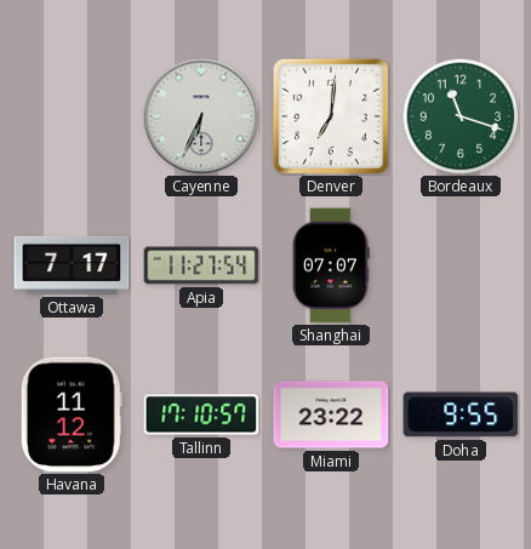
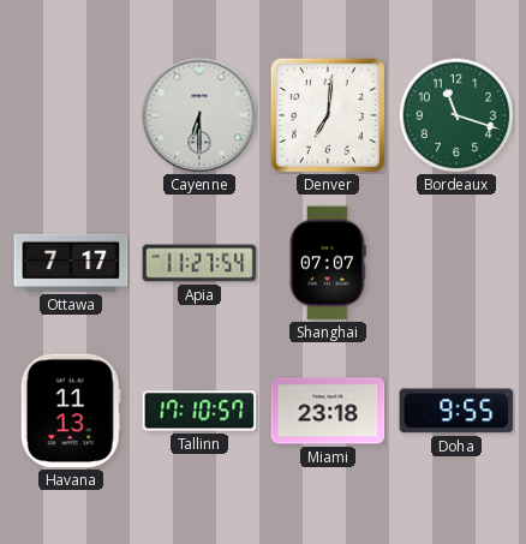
Cayenne: 6:34 -> 6:30 (199, 115)
Havana: 11:12 -> 11:13 (71, 411)
Miami: 23:22 -> 23:18 (328, 411)
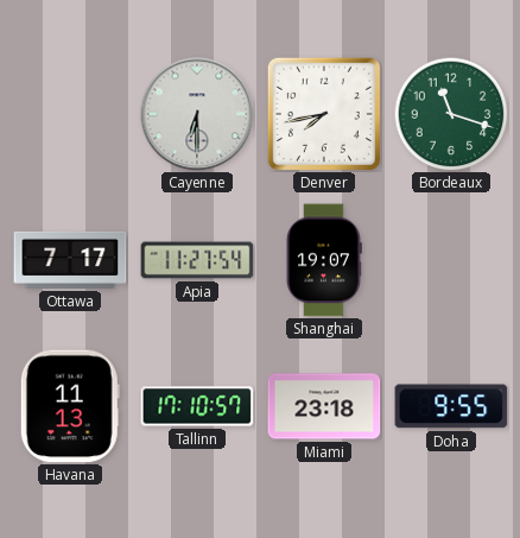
Denver: 7:01 -> 7:43 (324, 114)
Shanghai: 07:07 -> 19:07 (324, 260)
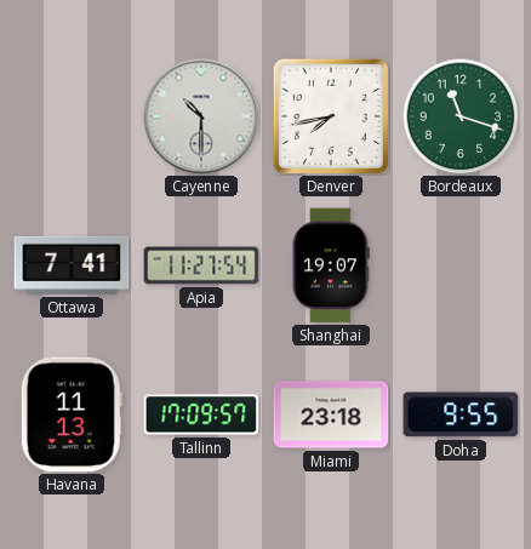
Cayenne: 6:30 -> 10:30 (201, 116)
Ottawa: 7:17 -> 7:41 (72, 265)
Tallinn: 17:10 -> 17:09 (201, 414)
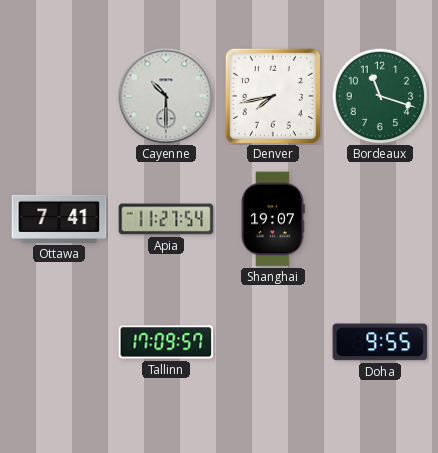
Havana: 11:13 -> none (72, 414)
Miami: 23:18 -> none (331, 414)
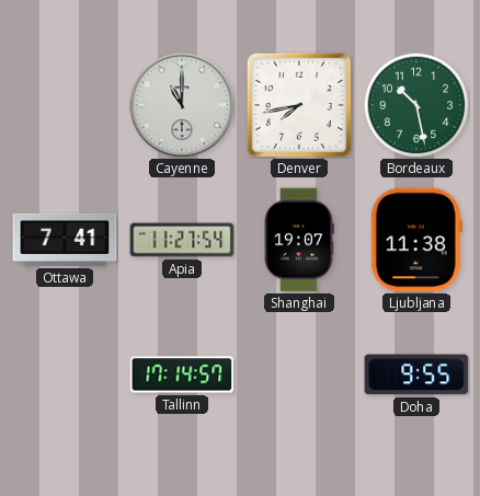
Cayenne: 10:30 -> 11:00 (182, 105)
Bordeaux: 11:18 -> 10:28 (416, 105)
Ljubljana: none -> 11:38 (416, 240)
Tallinn: 17:09 -> 17:14 (182, 374)
